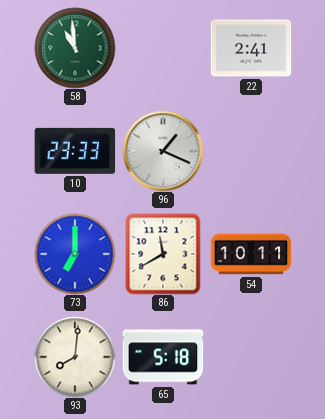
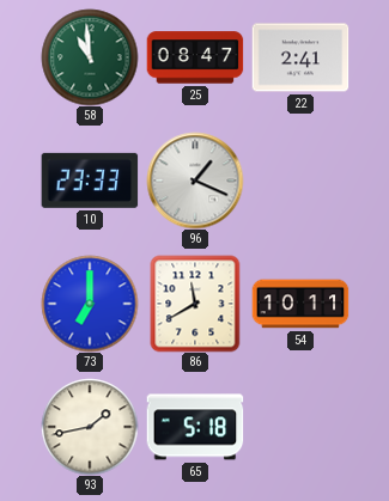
25: none -> 08:47 (195, 57)
93: 8:01 -> 1:43 (90, 427)
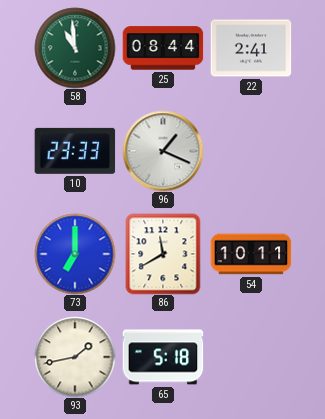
25: 08:47 -> 08:44 (163, 48)
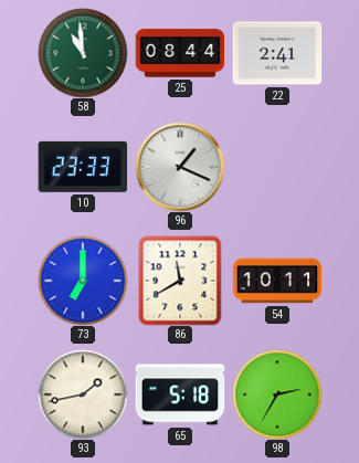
98: none -> 2:35 (277, 394)
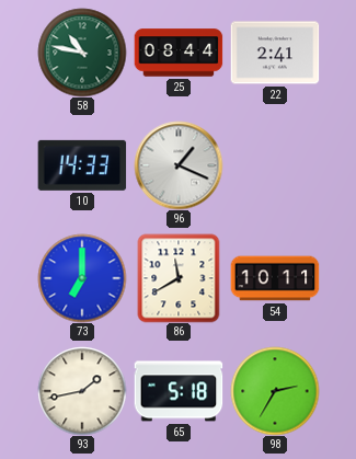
58: 10:59 -> 10:47 (82, 53)
10: 23:33 -> 14:33 (82, 165)
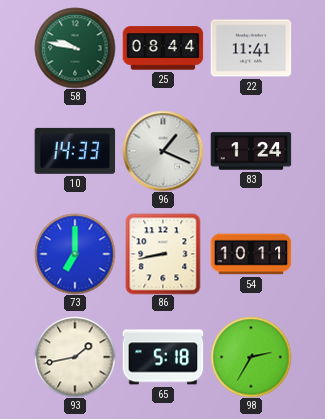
58: 10:47 -> 9:47 (75, 48)
22: 2:41 -> 11:41 (251, 48)
83: none -> 1:24 (251, 151)
86: 11:40 -> 8:43 (163, 254)
